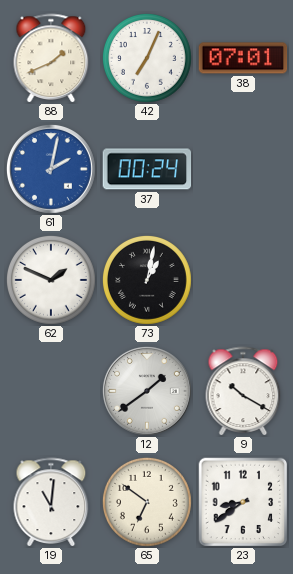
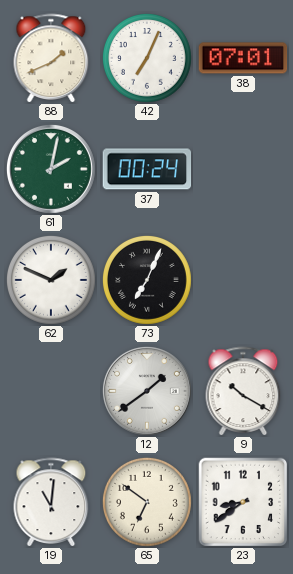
61 dial: blue -> green (51, 169)
73: 1:02 -> 7:04 (147, 280)
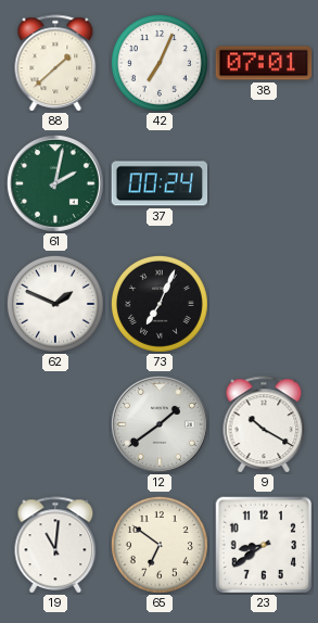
88: 1:41 -> 1:38 (55, 63)
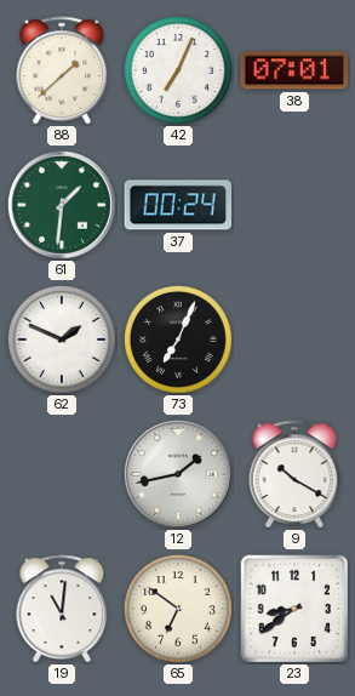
61: 2:02 -> 1:31 (62, 205)
12: 1:39 -> 1:43 (178, 474)
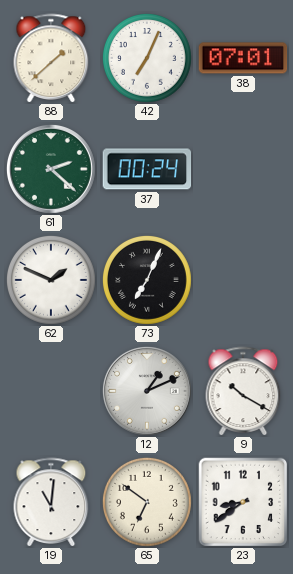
61: 1:31 -> 2:22 (51, 169)
12: 1:43 -> 1:11 (147, 391)
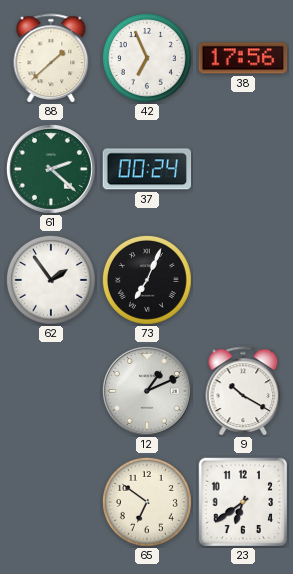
42: 7:04 -> 6:56 (147, 58)
38: 07:01 -> 17:56 (243, 58)
62: 1:49 -> 1:54 (51, 280)
19: 11:01 -> none (51, 502)
23: 8:39 -> 6:39 (243, 502)
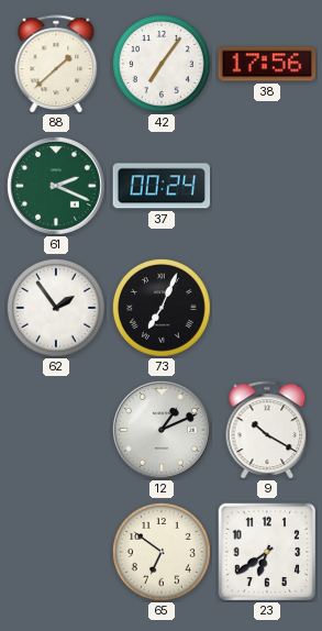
42: 6:56 -> 7:06 (162, 64)
61: 2:22 -> 2:19 (56, 186)
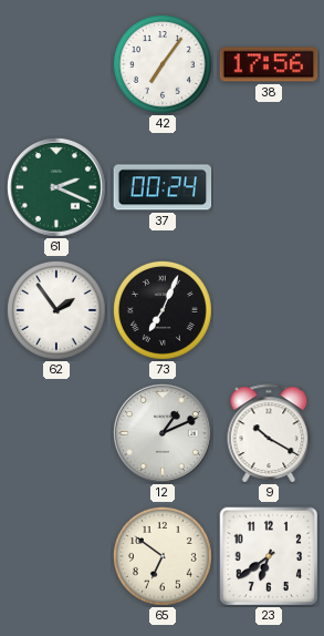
88: 1:38 -> none (56, 64)
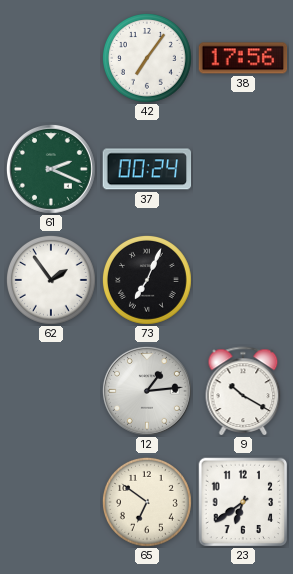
12: 1:11 -> 1:14 (147, 391)
